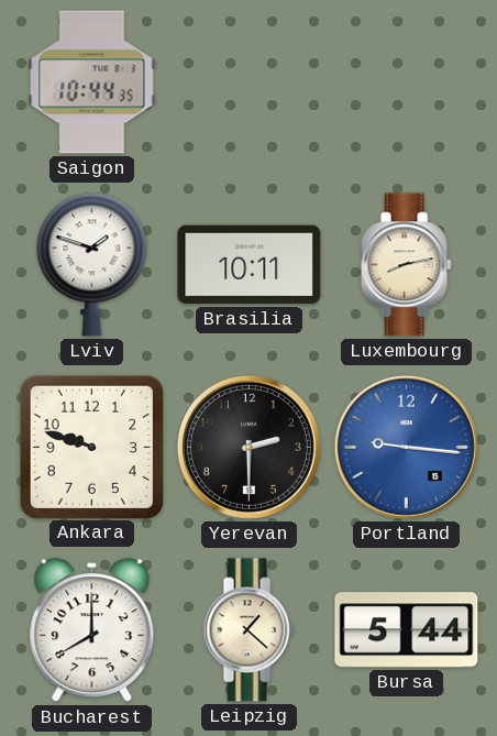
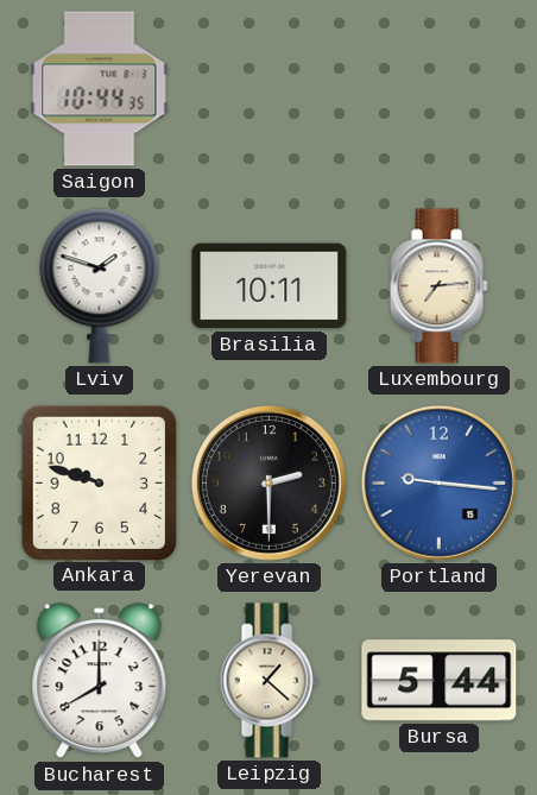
Luxembourg: 8:13 -> 7:14 (438, 286)
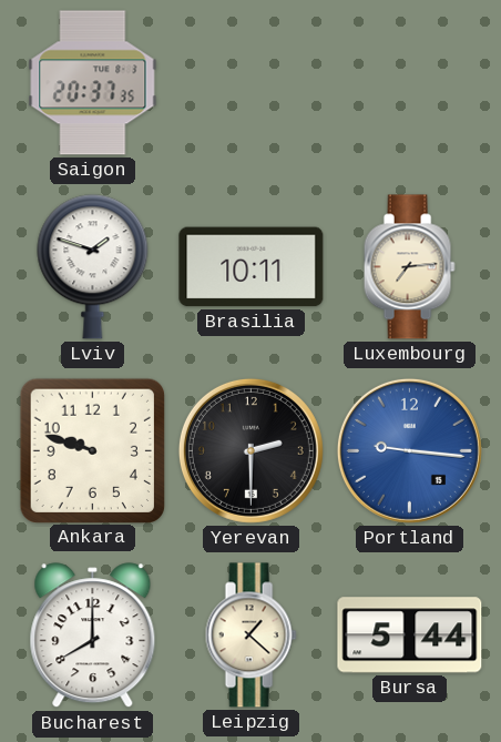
Saigon: 10:44 -> 20:37 (93, 83)
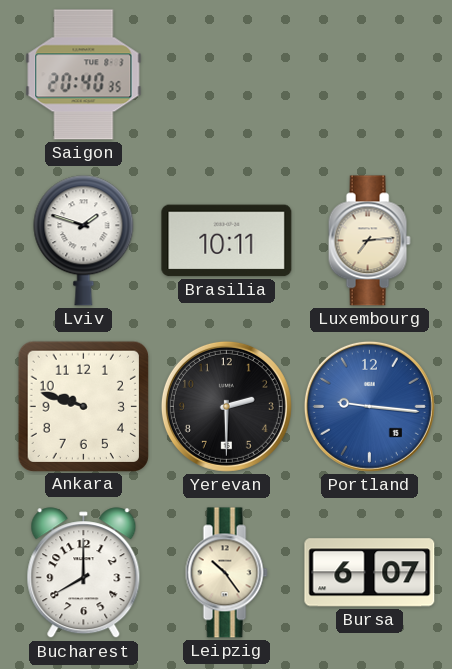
Saigon: 20:37 -> 20:40 (84, 75)
Leipzig: 1:22 -> 10:24 (226, 573)
Bursa: 5:44 -> 6:07 (370, 573)
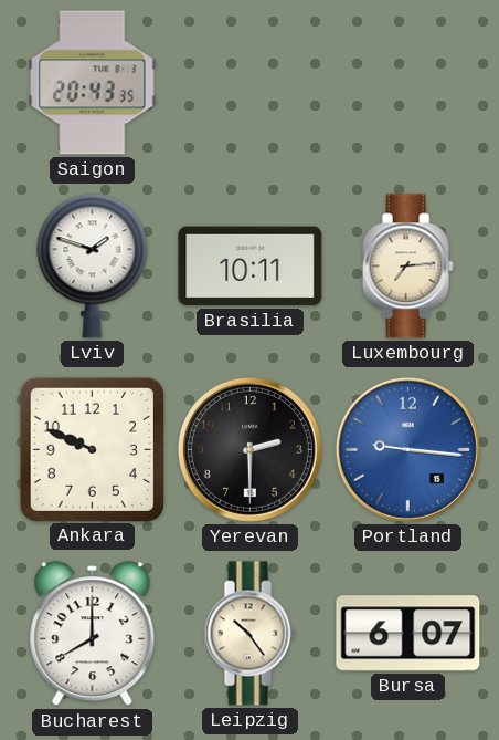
Saigon: 20:40 -> 20:43 (93, 83)
Ankara: 9:48 -> 9:49 (92, 449)
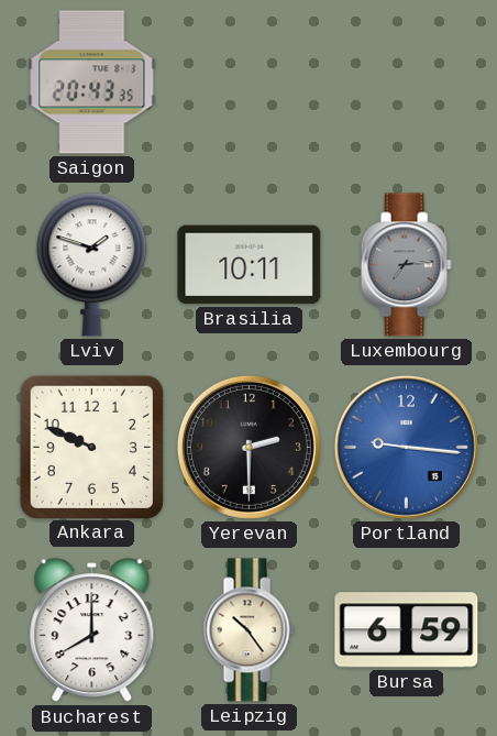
Luxembourg dial: cream -> grey (406, 265)
Bursa: 6:07 -> 6:59 (407, 630)
